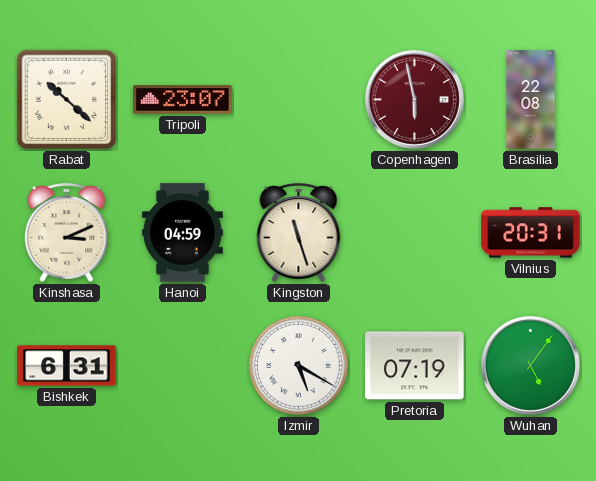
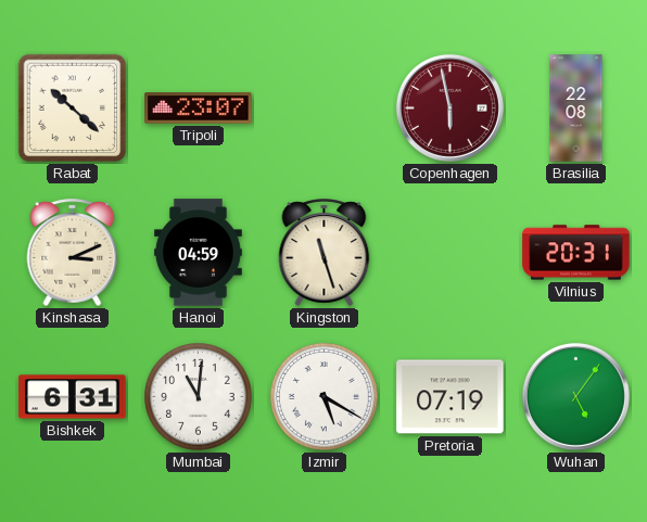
Mumbai: none -> 11:01 (199, 397)
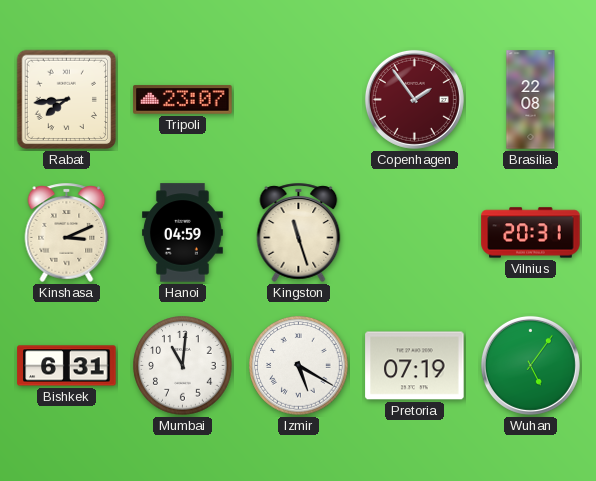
Rabat: 10:22 -> 7:44 (67, 100)
Copenhagen: 5:58 -> 1:54 (414, 99)
